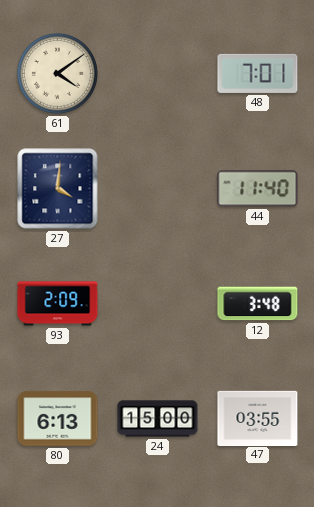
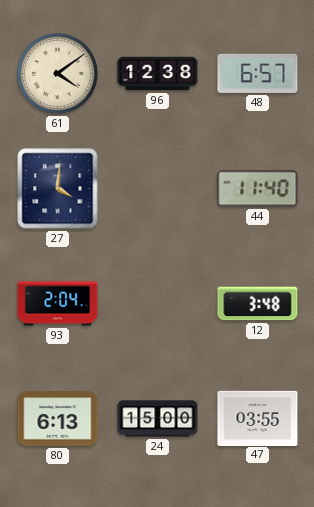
96: none -> 12:38 (158, 74)
48: 7:01 -> 6:57 (258, 73)
93: 2:09 -> 2:04 (58, 304)
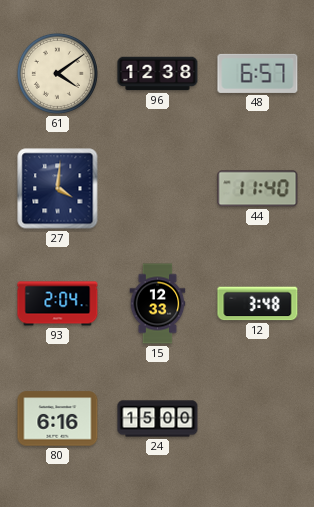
15: none -> 12:33 (158, 304)
80: 6:13 -> 6:16 (58, 419)
47: 03:55 -> none (258, 418)
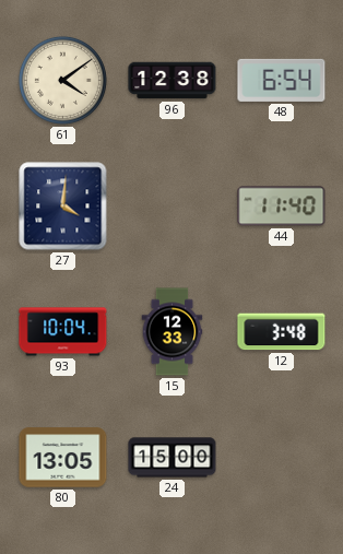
48: 6:57 -> 6:54 (282, 80)
93: 2:04 -> 10:04 (63, 332)
80: 6:16 -> 13:05 (63, 458)
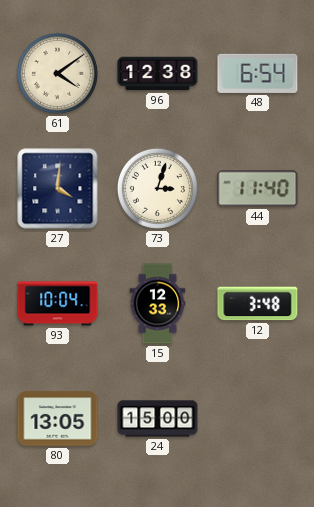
73: none -> 3:03 (157, 188)
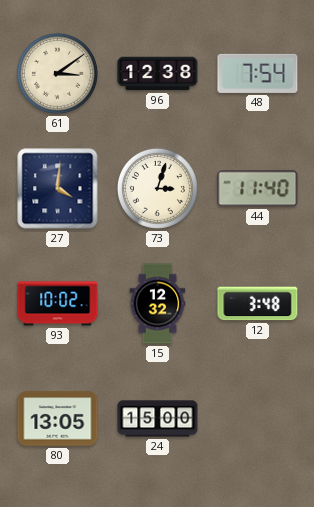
61: 4:09 -> 3:09 (57, 73)
48: 6:54 -> 7:54 (258, 73)
93: 10:04 -> 10:02 (58, 304)
15: 12:33 -> 12:32 (158, 304)
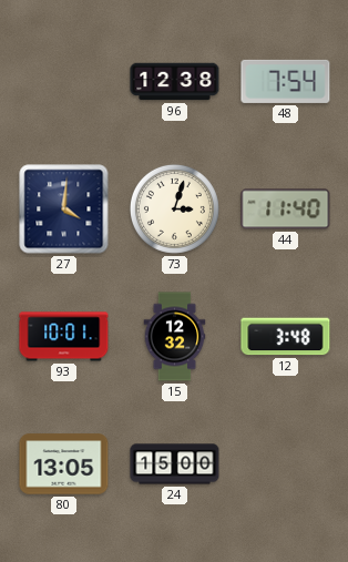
61: 3:09 -> none (57, 73)
93: 10:02 -> 10:01 (64, 337)
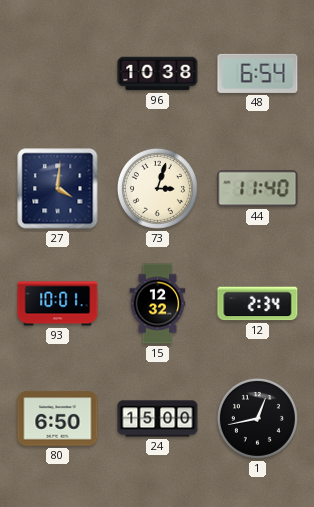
96: 12:38 -> 10:38 (158, 74)
48: 7:54 -> 6:54 (258, 73)
12: 3:48 -> 2:34 (258, 304)
80: 13:05 -> 6:50 (58, 419)
1: none -> 12:43 (257, 418)
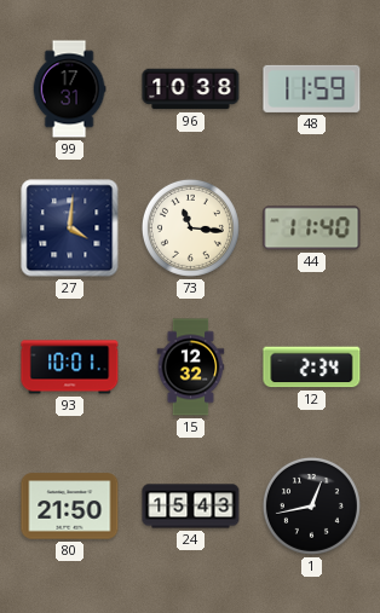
99: none -> 17:31 (69, 89)
48: 6:54 -> 11:59 (312, 88)
73: 3:03 -> 11:16 (190, 227)
80: 6:50 -> 21:50 (70, 507)
24: 15:00 -> 15:43 (191, 507)
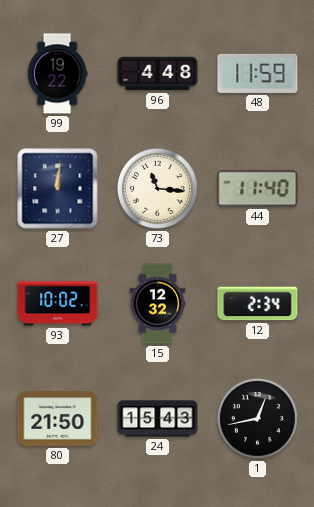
99: 17:31 -> 19:22 (57, 74)
96: 10:38 -> 4:48 (158, 74)
27: 4:01 -> 12:01 (58, 189)
93: 10:01 -> 10:02 (58, 304)
